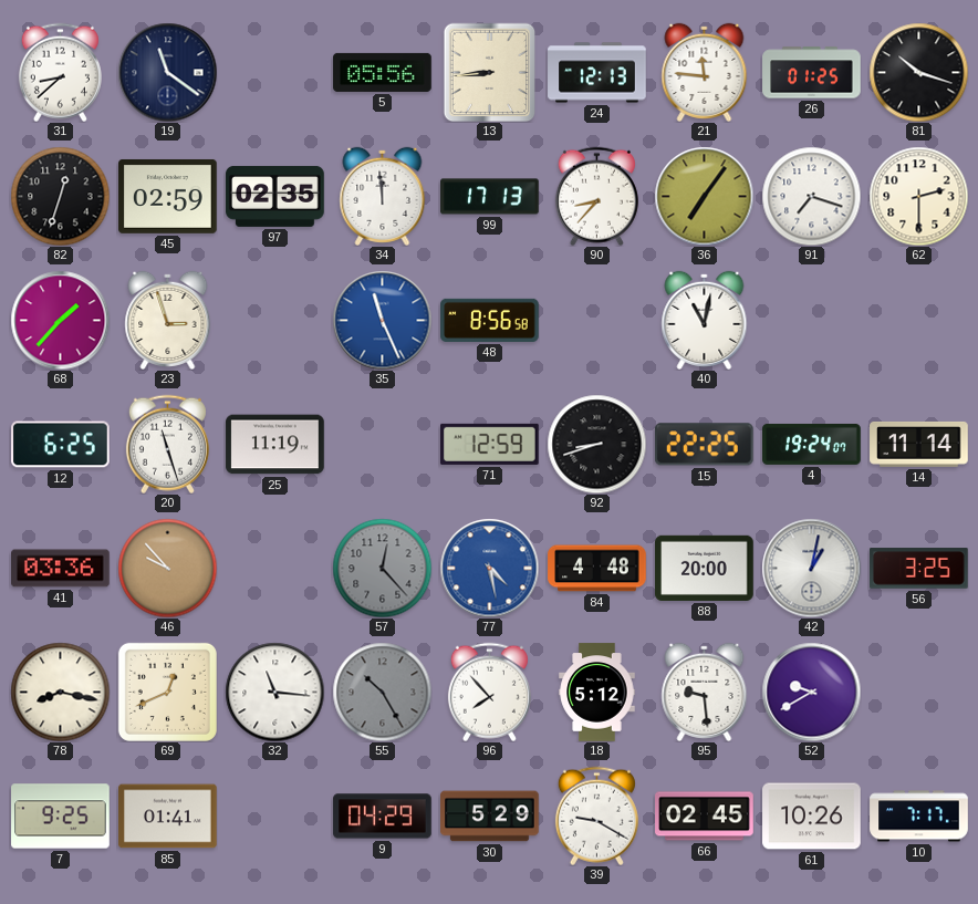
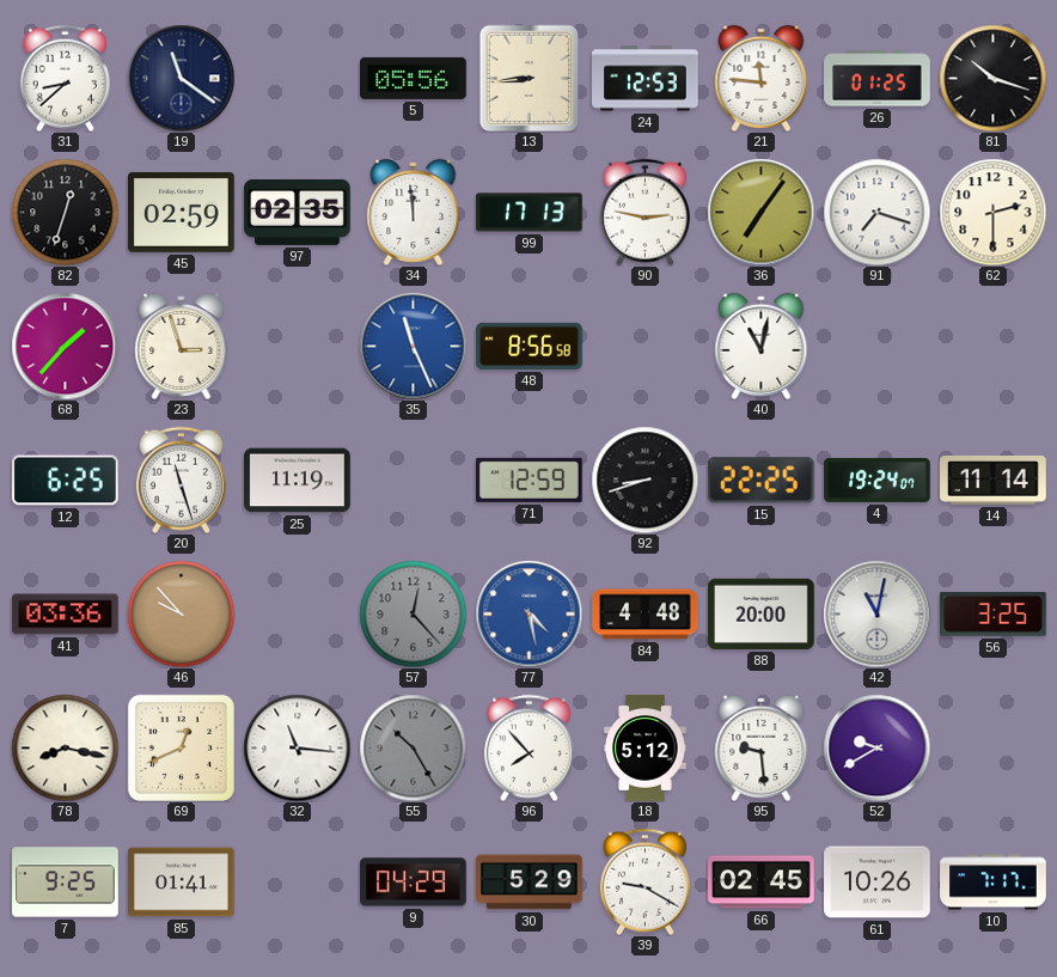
24: 12:13 -> 12:53 (646, 79)
90: 8:37 -> 2:47 (644, 212)
42: 1:02 -> 11:02 (876, 613)
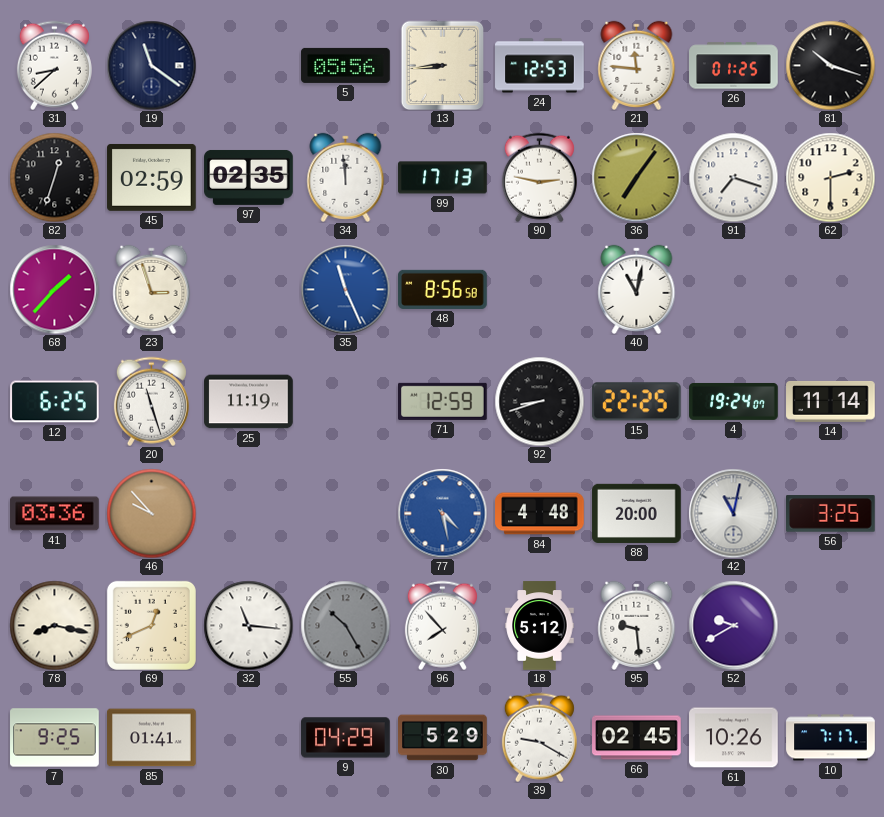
57: 12:23 -> none (413, 613)
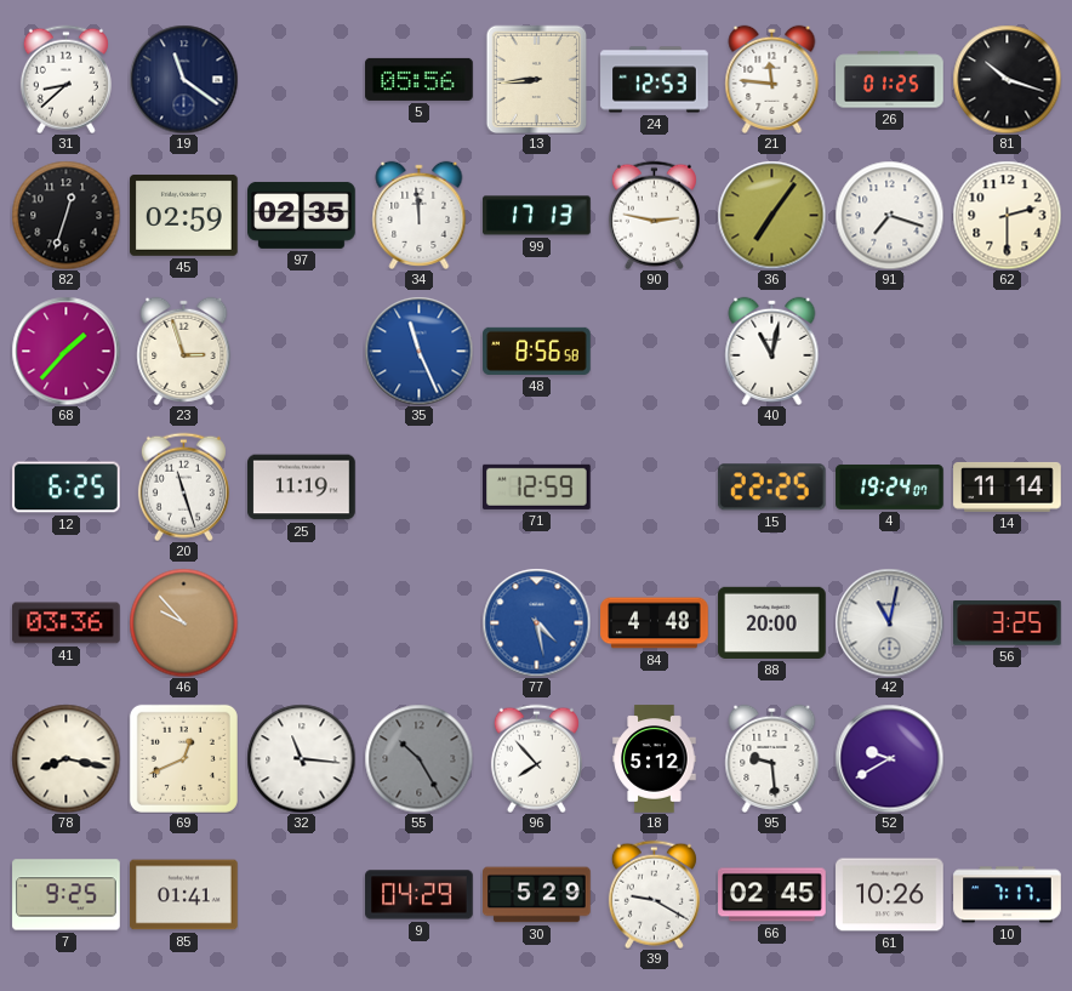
92: 8:42 -> none (539, 401)
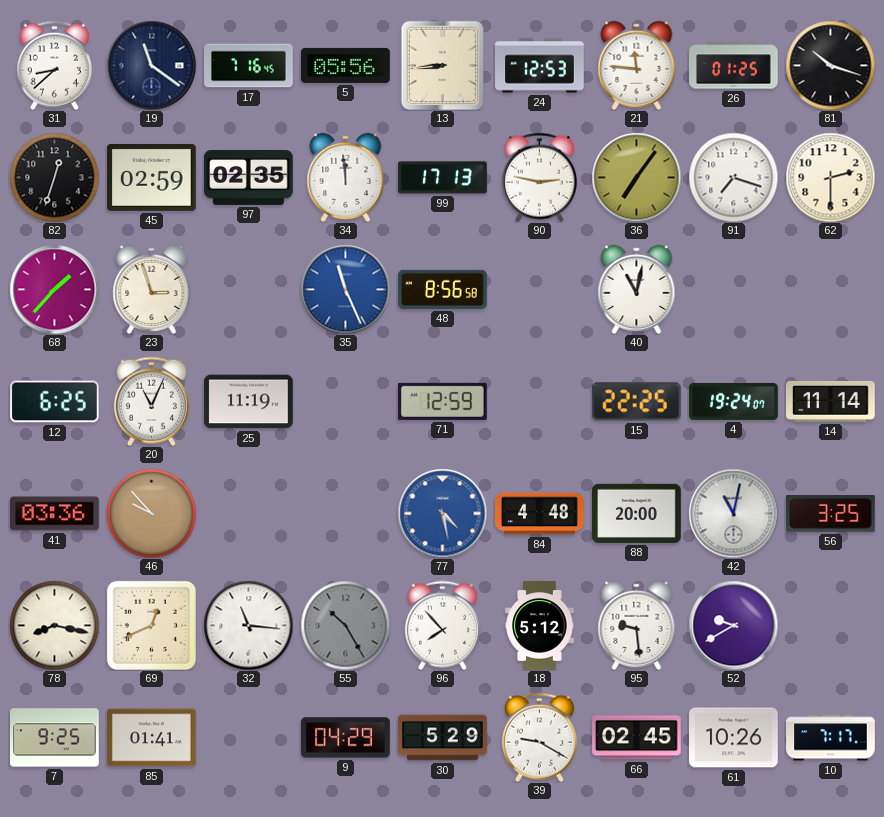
17: none -> 7:16 (249, 66)
20: 11:27 -> 11:04 (151, 401)
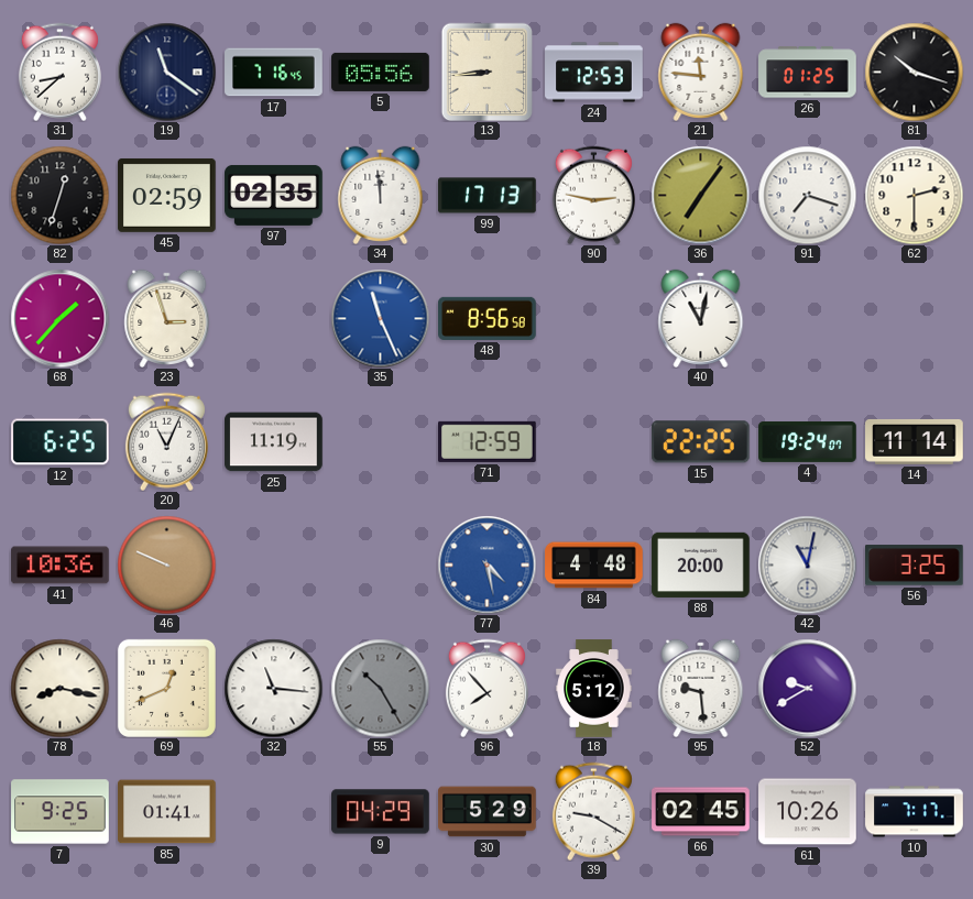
41: 03:36 -> 10:36 (61, 566)
46: 9:53 -> 9:49 (166, 564)
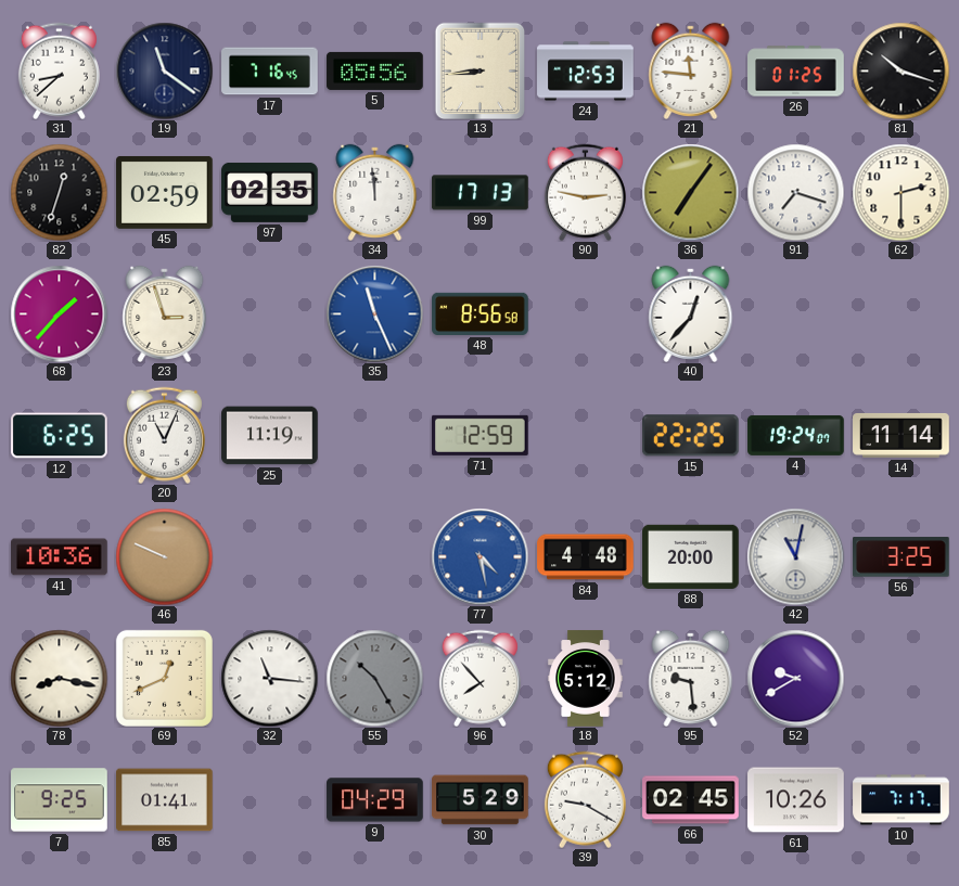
40: 11:02 -> 12:37 (691, 313)
